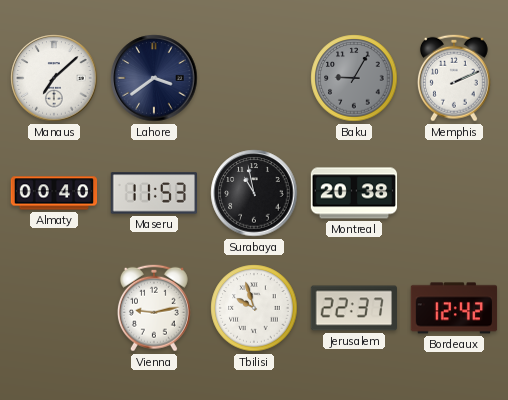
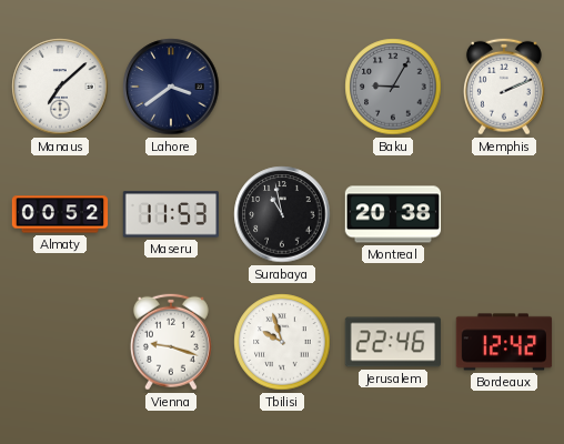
Almaty: 00:40 -> 00:52 (60, 214)
Vienna: 9:13 -> 9:18 (171, 342)
Jerusalem: 22:37 -> 22:46 (392, 342)
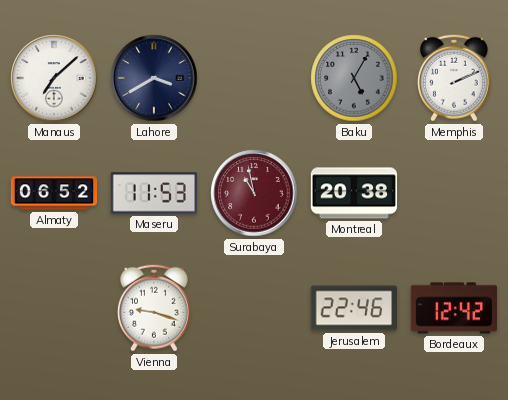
Lahore: 3:39 -> 3:40 (154, 78)
Baku: 9:05 -> 5:05 (354, 78)
Almaty: 00:52 -> 06:52 (54, 193)
Surabaya dial: black -> burgundy (254, 193)
Tbilisi: 9:57 -> none (282, 342)
